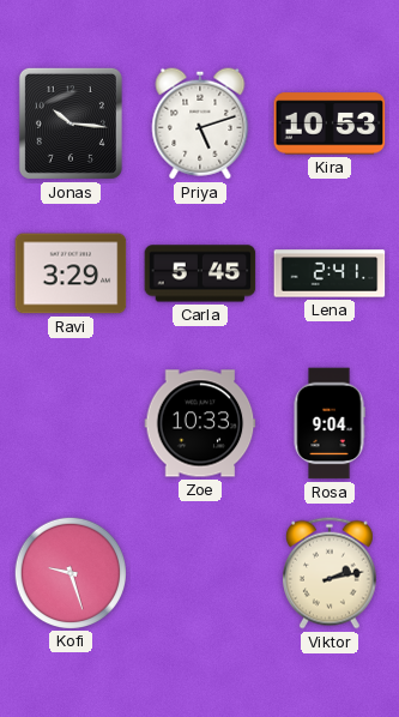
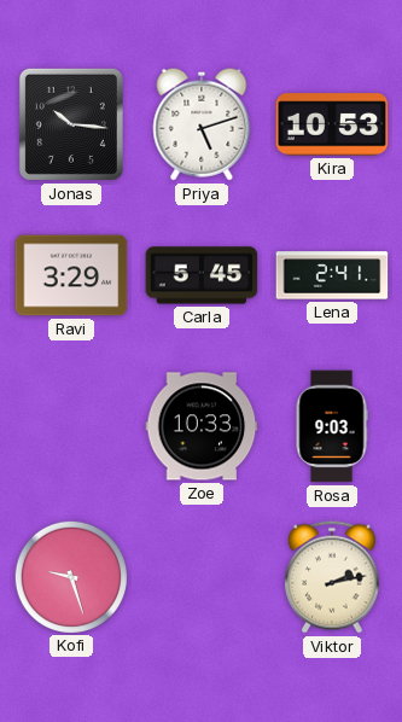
Rosa: 9:04 -> 9:03 (332, 426)
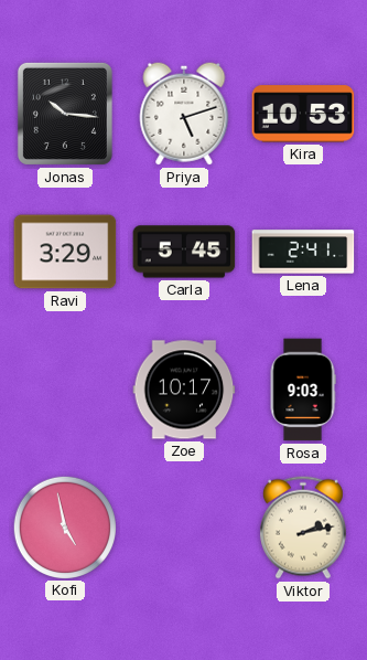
Zoe: 10:33 -> 10:17 (184, 390)
Kofi: 9:27 -> 4:58 (64, 526)
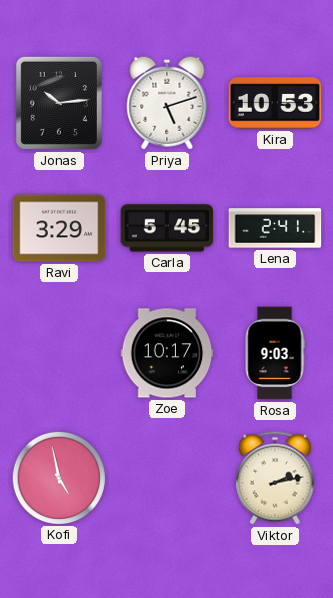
Jonas: 10:16 -> 10:14 (59, 103)
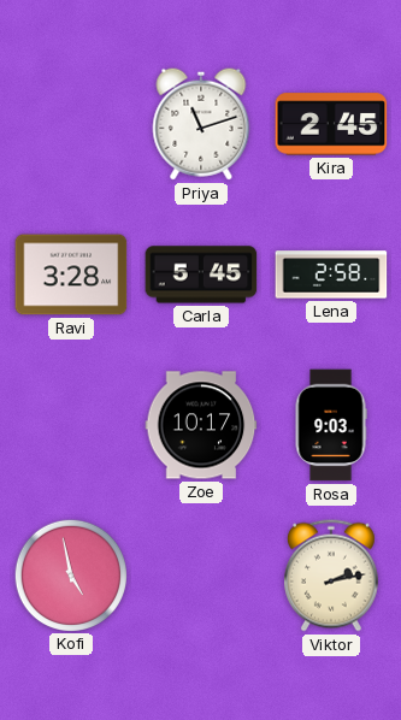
Jonas: 10:14 -> none (59, 103)
Priya: 5:12 -> 11:12 (201, 124)
Kira: 10:53 -> 2:45 (331, 124)
Ravi: 3:29 -> 3:28 (71, 275)
Lena: 2:41 -> 2:58 (331, 275)
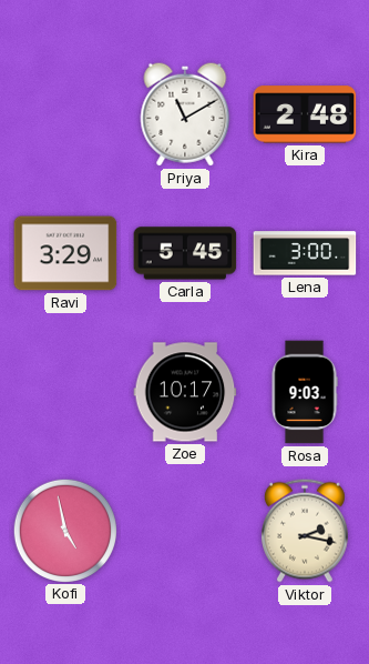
Priya: 11:12 -> 11:10 (185, 114)
Kira: 2:45 -> 2:48 (305, 114)
Ravi: 3:28 -> 3:29 (65, 253)
Lena: 2:58 -> 3:00 (305, 253)
Viktor: 2:13 -> 2:17 (305, 531)
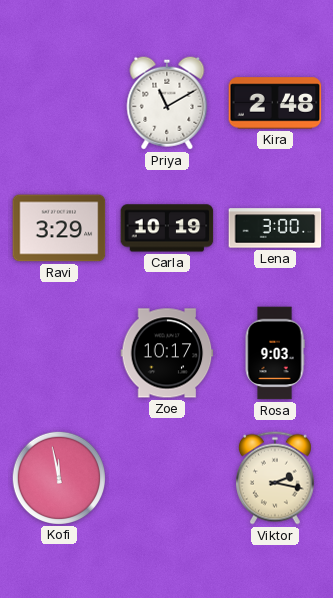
Carla: 5:45 -> 10:19 (167, 228)
Kofi: 4:58 -> 11:58 (58, 477)
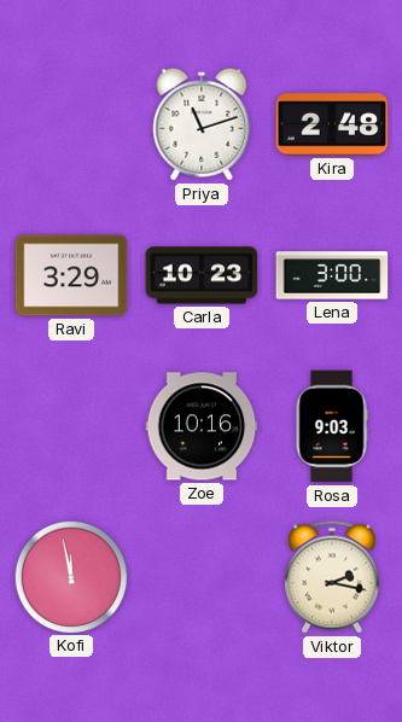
Priya: 11:10 -> 11:12 (202, 124)
Carla: 10:19 -> 10:23 (202, 275)
Zoe: 10:17 -> 10:16 (202, 426)
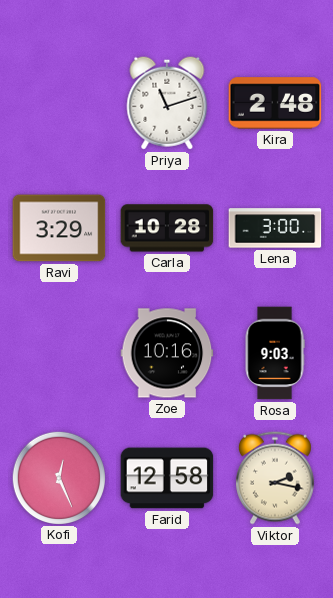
Carla: 10:23 -> 10:28 (167, 228)
Kofi: 11:58 -> 12:26 (58, 477)
Farid: none -> 12:58 (167, 478)
